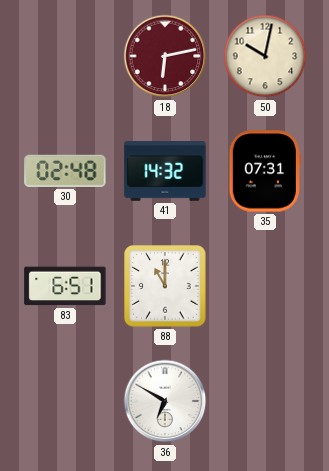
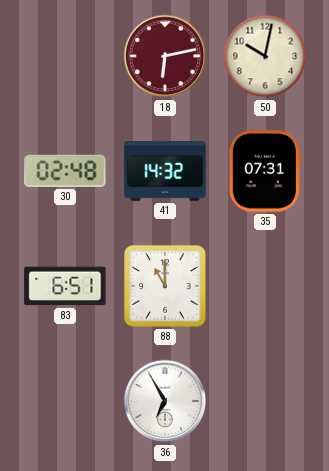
36: 6:50 -> 6:55 (165, 401)
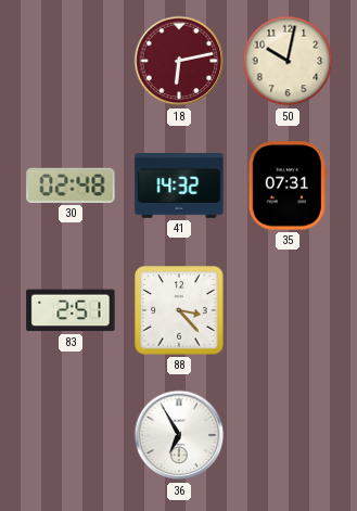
83: 6:51 -> 2:51 (71, 310)
88: 11:00 -> 3:23 (179, 310)
